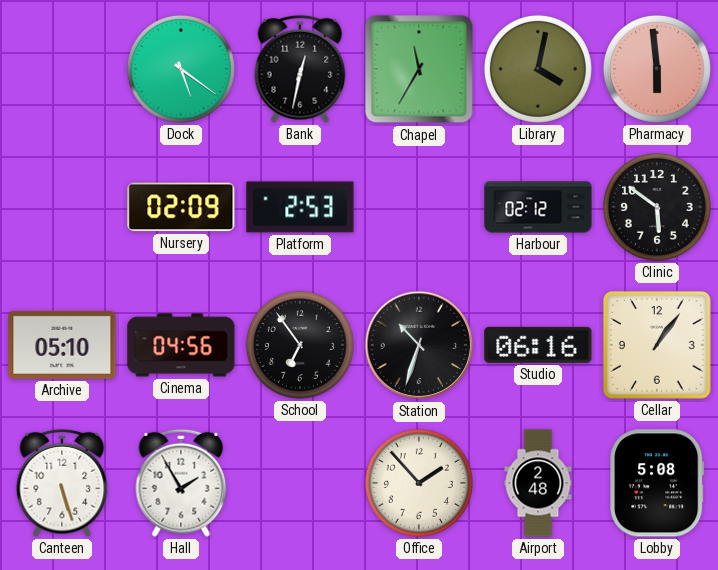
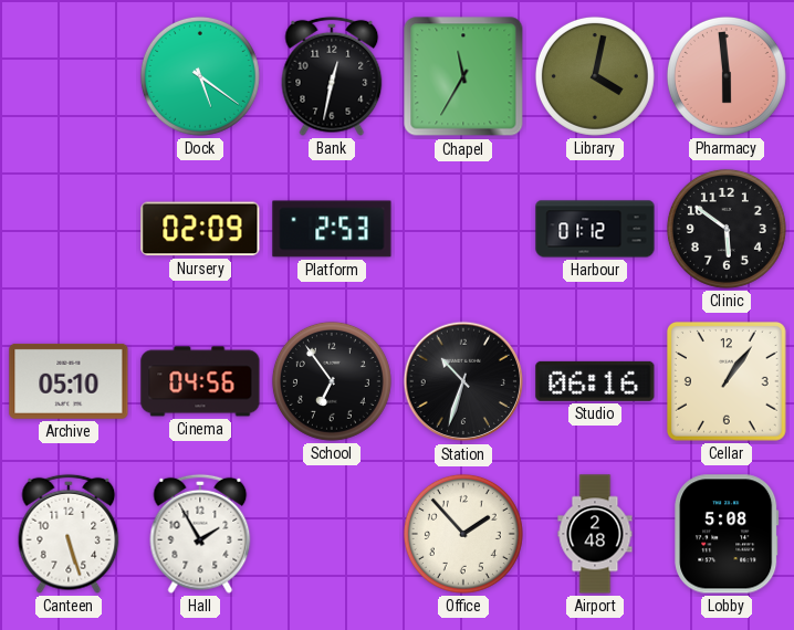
Harbour: 02:12 -> 01:12 (595, 229)
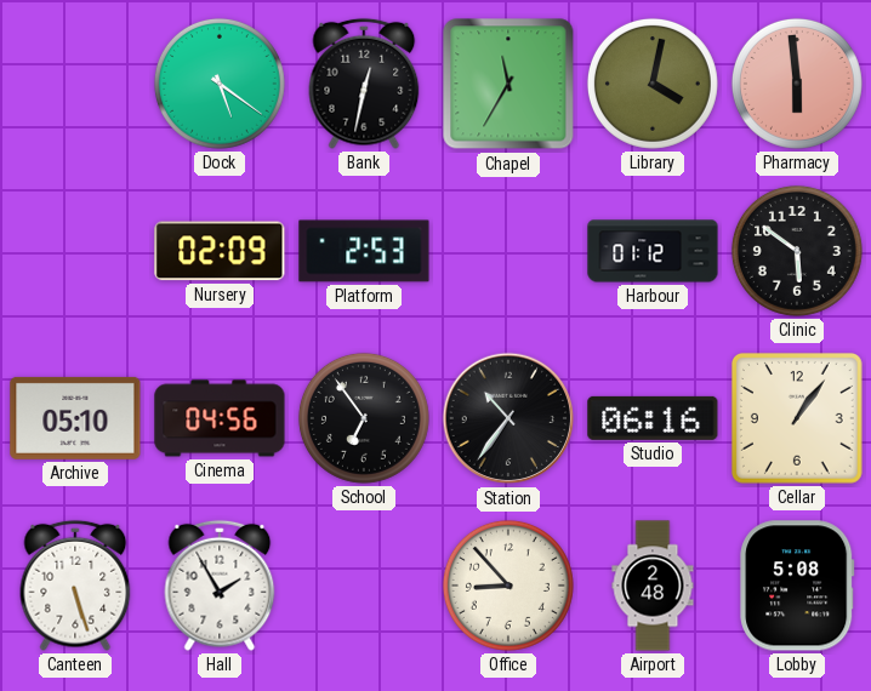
Station: 10:33 -> 10:36 (508, 418)
Office: 1:53 -> 8:53 (508, 586)
